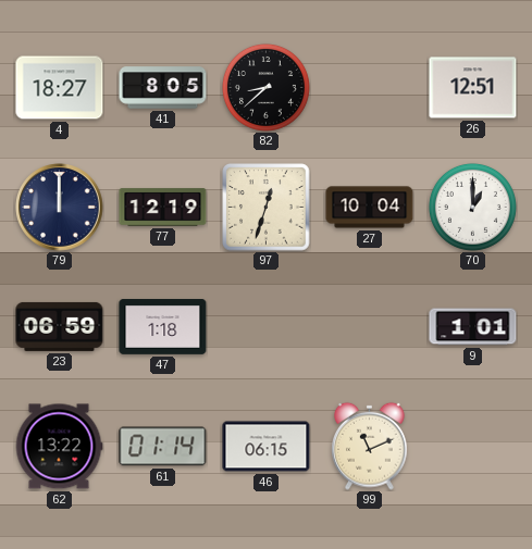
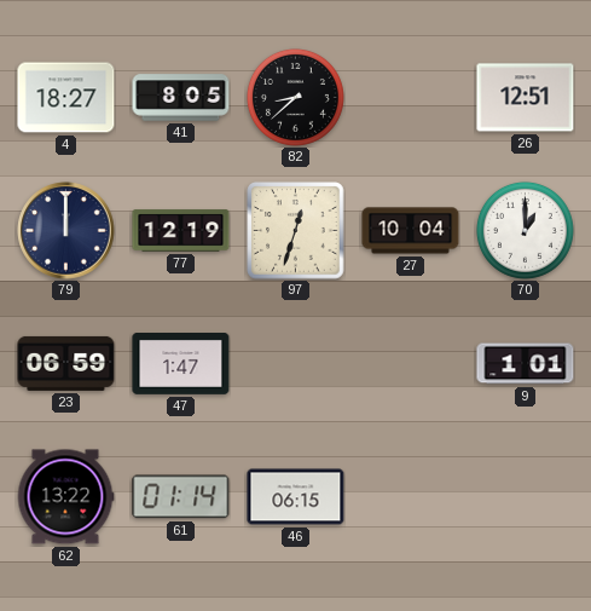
47: 1:18 -> 1:47 (181, 364)
99: 11:11 -> none (370, 446)
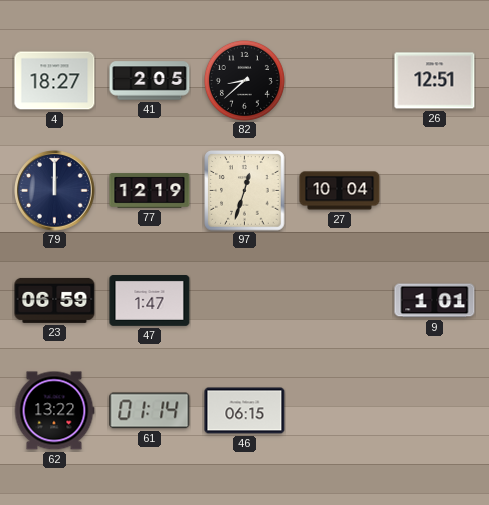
41: 8:05 -> 2:05 (150, 81)
70: 1:00 -> none (525, 230)
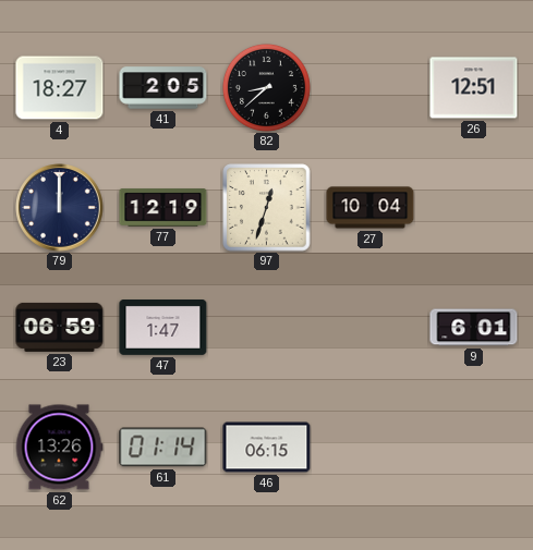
9: 1:01 -> 6:01 (474, 328)
62: 13:22 -> 13:26 (59, 448)
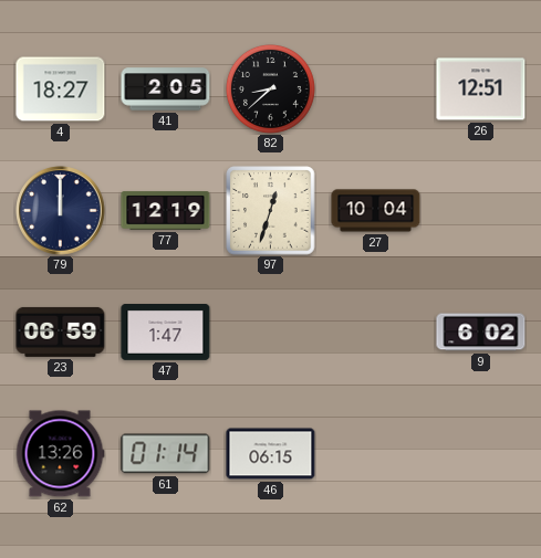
9: 6:01 -> 6:02 (481, 333)
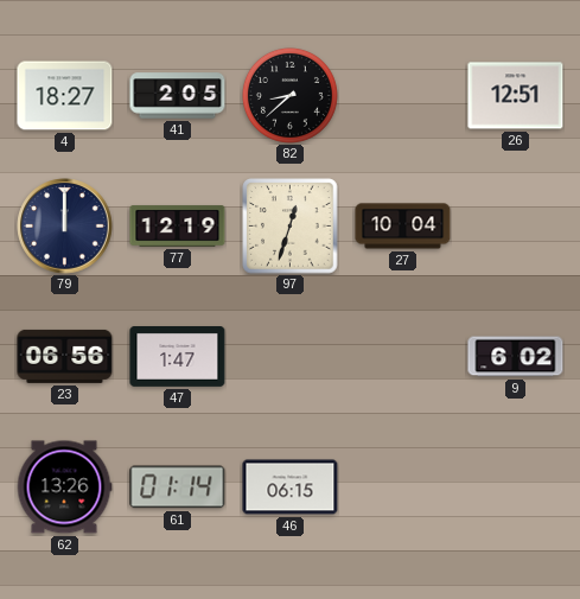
23: 06:59 -> 06:56 (65, 356)
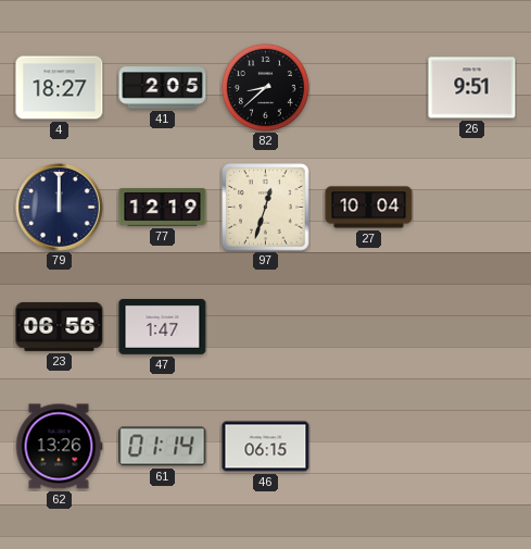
26: 12:51 -> 9:51 (472, 88)
9: 6:02 -> none (516, 357)
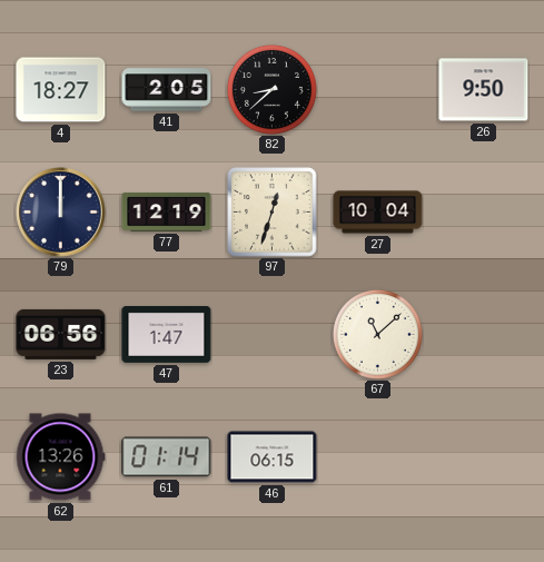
26: 9:51 -> 9:50 (484, 90)
67: none -> 11:08 (377, 334)
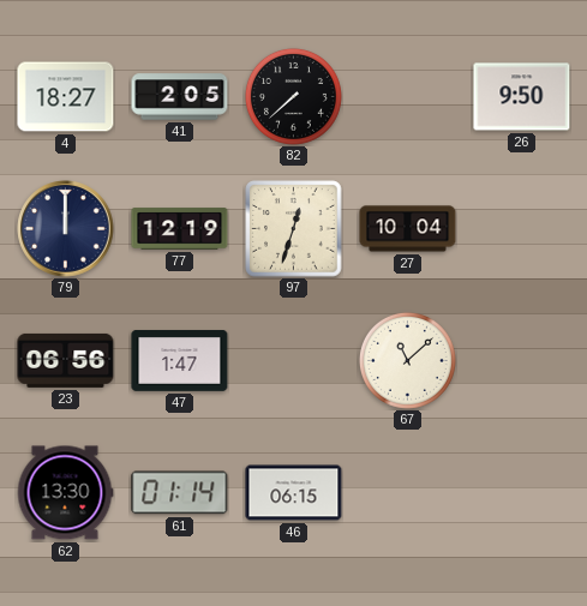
82: 8:38 -> 7:38 (293, 96)
62: 13:26 -> 13:30 (65, 493)
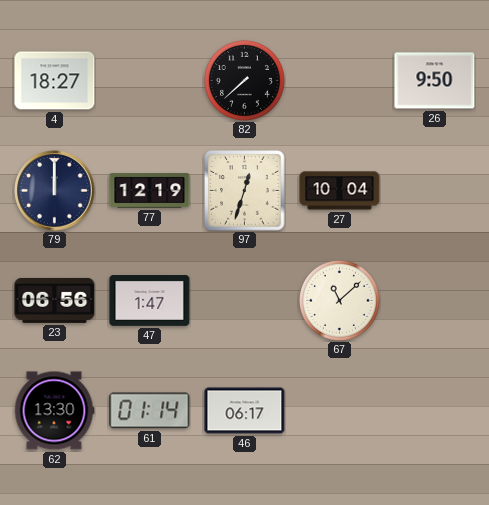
41: 2:05 -> none (180, 97)
46: 06:15 -> 06:17 (245, 411)
